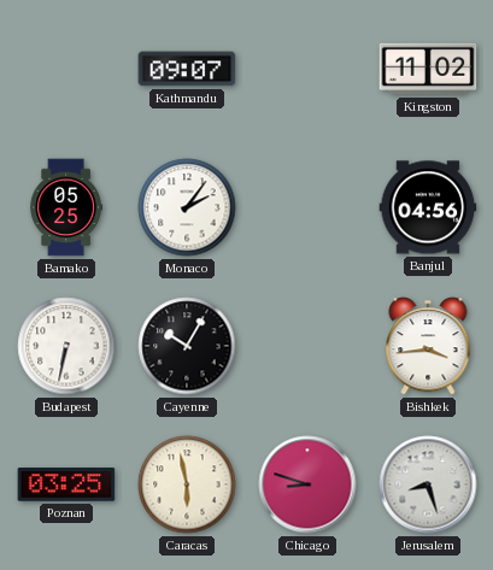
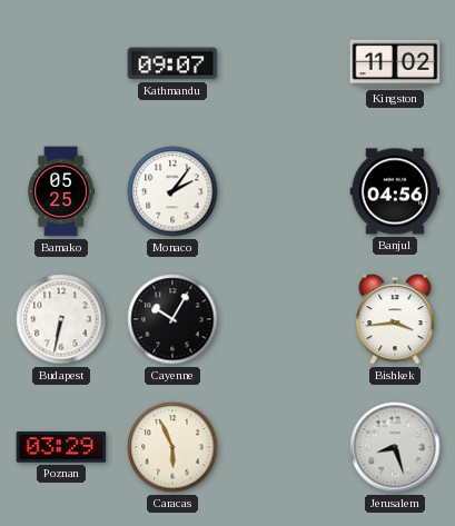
Poznan: 03:25 -> 03:29 (61, 447)
Caracas: 5:58 -> 5:56 (172, 447)
Chicago: 8:48 -> none (307, 484)
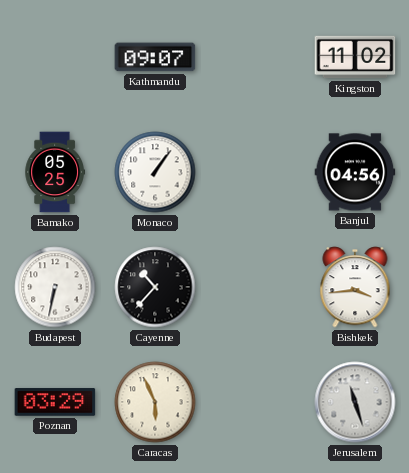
Monaco: 2:06 -> 1:06 (155, 172)
Cayenne: 10:05 -> 10:37 (155, 287)
Jerusalem: 8:27 -> 11:27 (355, 402)
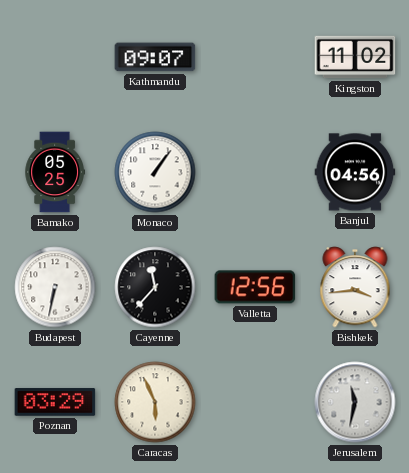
Cayenne: 10:37 -> 11:37 (155, 287)
Valletta: none -> 12:56 (255, 287)
Jerusalem: 11:27 -> 11:32 (355, 402)
